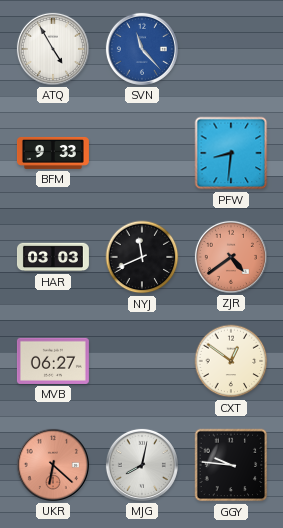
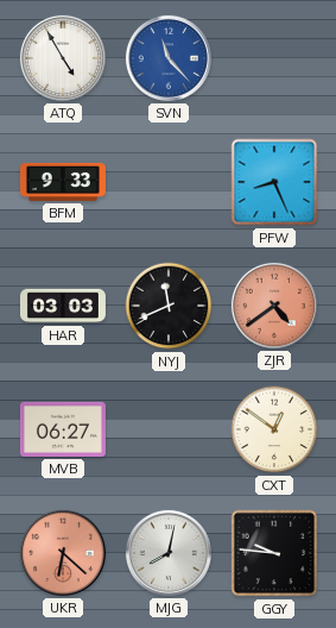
PFW: 8:31 -> 8:26 (274, 182)
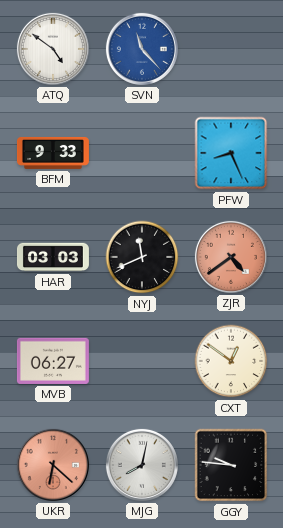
ATQ: 4:55 -> 4:51 (53, 49)
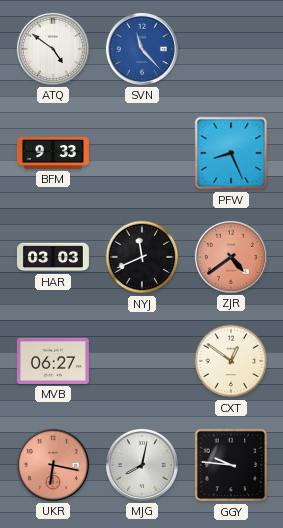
UKR: 6:22 -> 6:17 (53, 465)
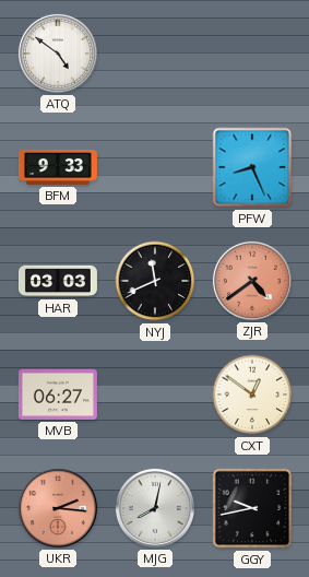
SVN: 11:23 -> none (142, 49)
UKR: 6:17 -> 2:16 (58, 508)
GGY: 9:46 -> 9:43 (252, 508)
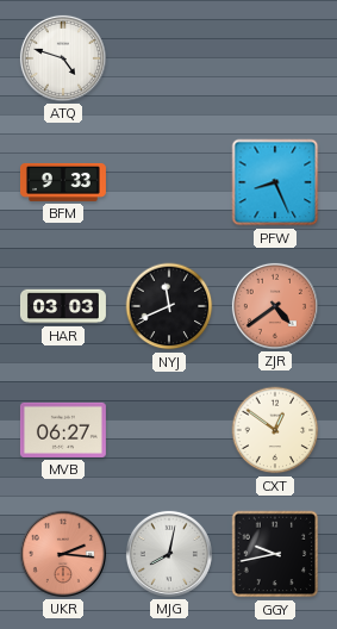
ATQ: 4:51 -> 4:48 (63, 58)
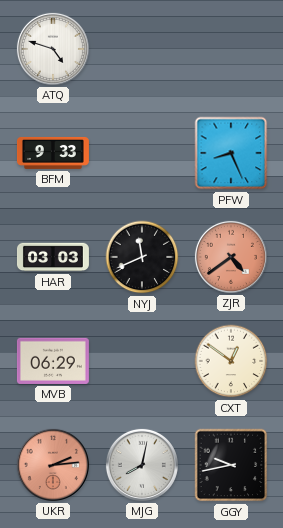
MVB: 06:27 -> 06:29 (53, 361)
UKR: 2:16 -> 2:14 (53, 465)
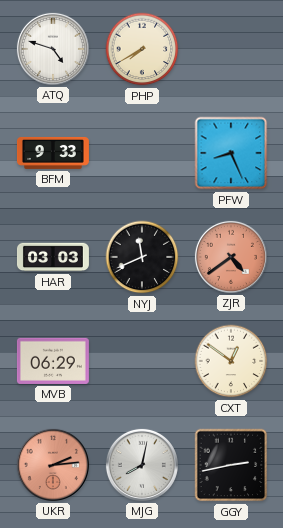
PHP: none -> 7:40 (142, 49)
GGY: 9:43 -> 2:43 (231, 465)
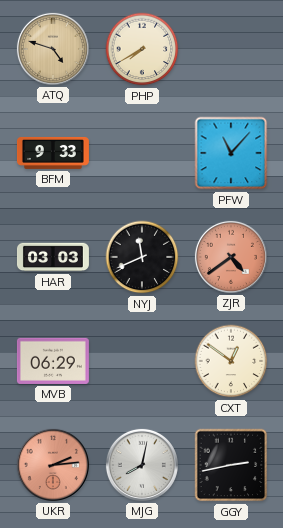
ATQ dial: white -> champagne (53, 49)
PFW: 8:26 -> 11:07 (231, 153)
